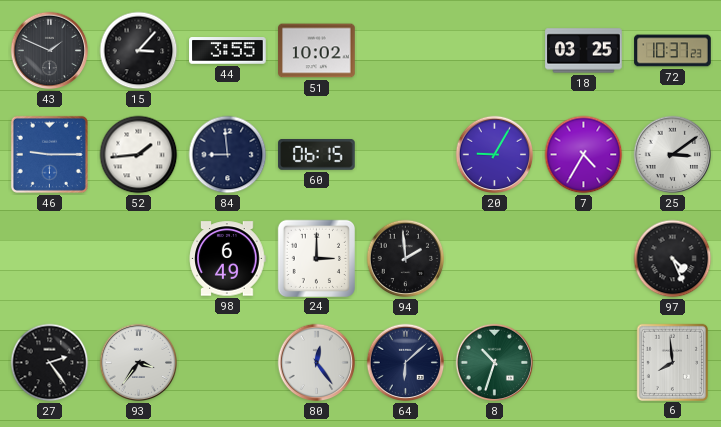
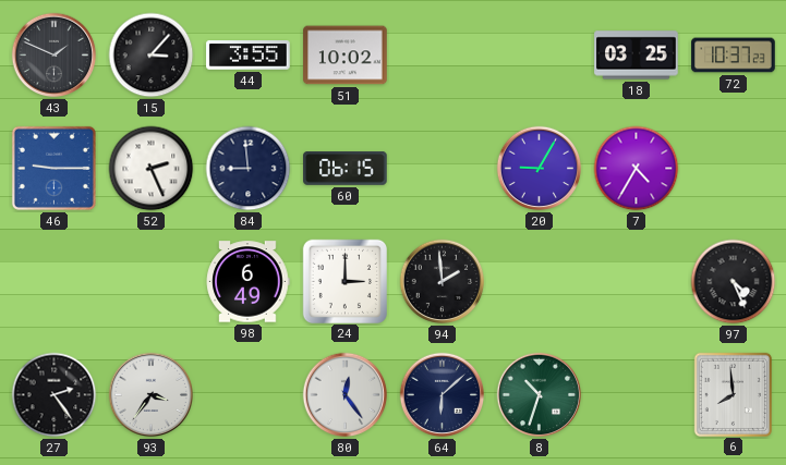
52: 1:44 -> 2:26 (152, 169)
25: 3:09 -> none (673, 155)
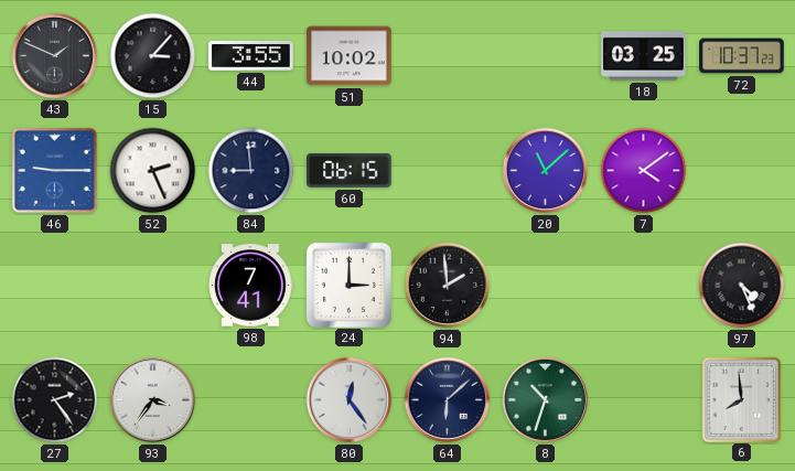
20: 9:05 -> 11:08 (546, 171)
7: 4:35 -> 4:09 (644, 171)
98: 6:49 -> 7:41 (250, 286)
